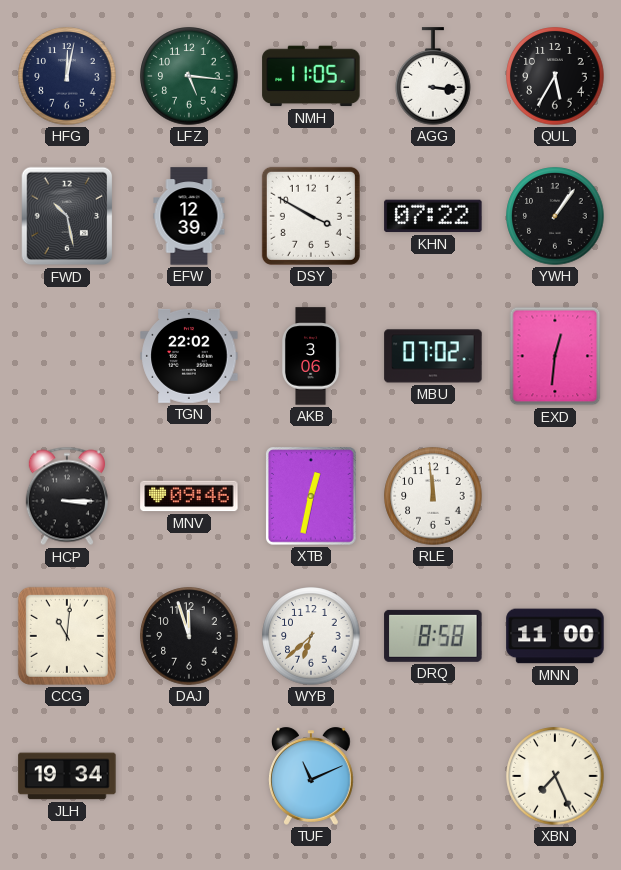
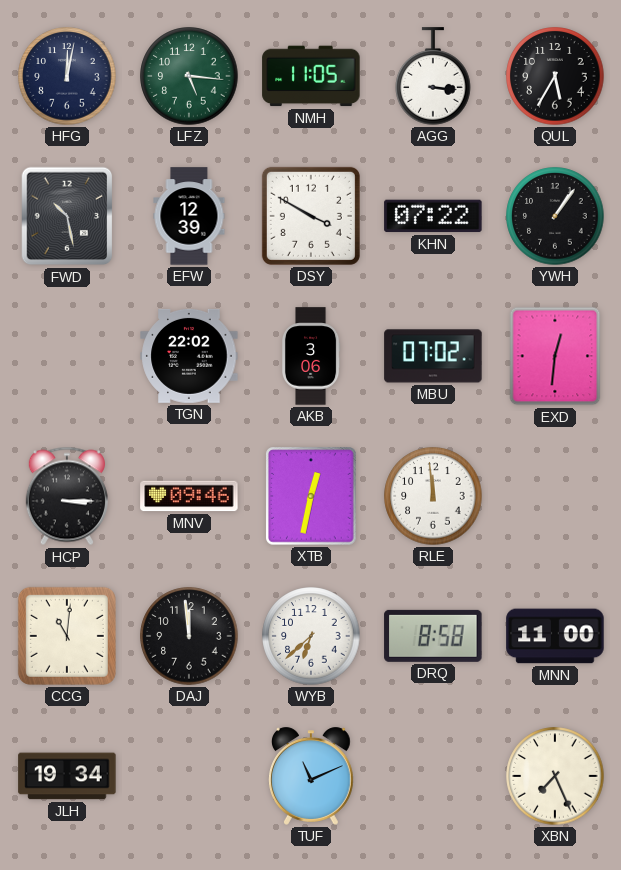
DAJ: 11:57 -> 11:59 (189, 636)
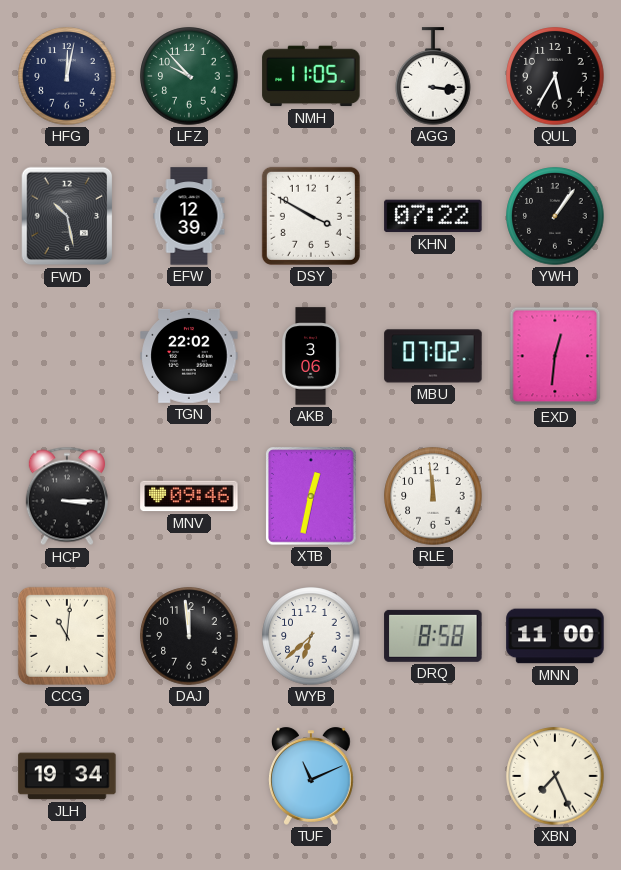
LFZ: 5:16 -> 9:53 (189, 76)
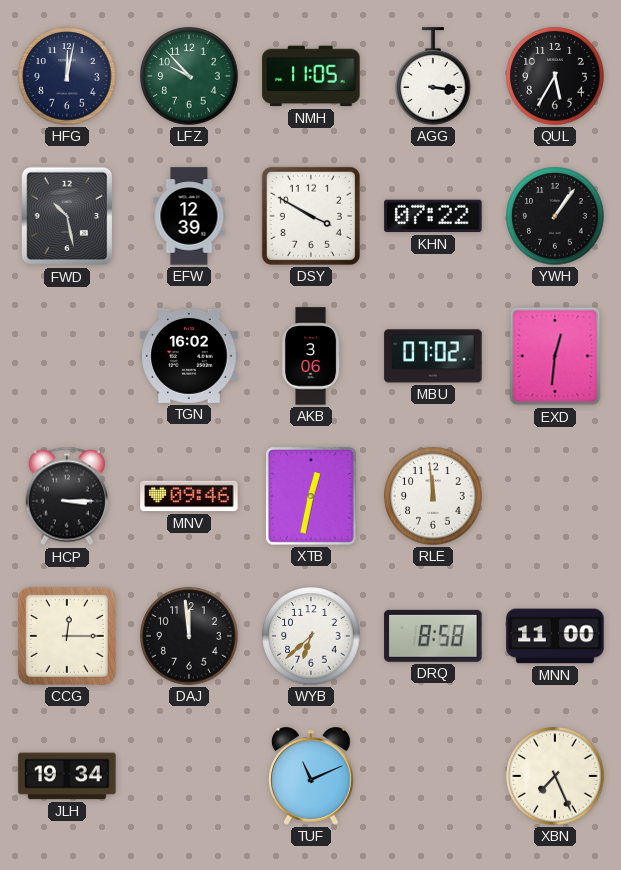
TGN: 22:02 -> 16:02 (189, 356)
CCG: 11:01 -> 12:15 (67, 636)
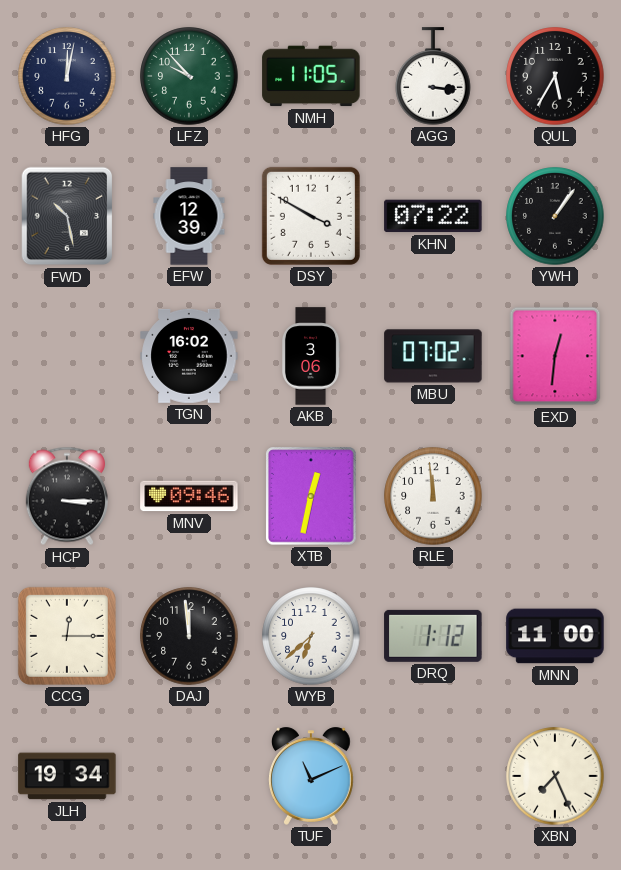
DRQ: 8:58 -> 1:12 (433, 636)
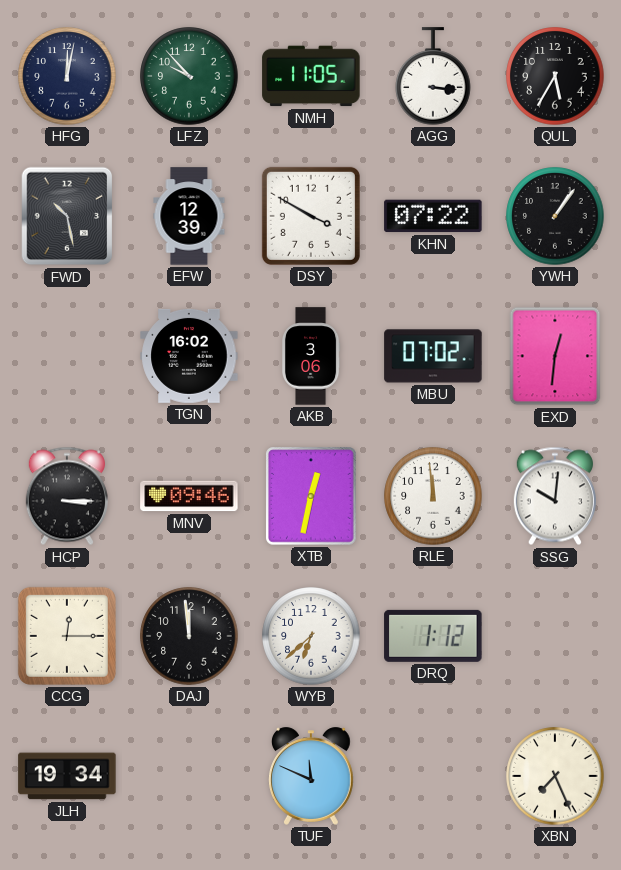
SSG: none -> 10:01 (555, 496)
MNN: 11:00 -> none (555, 636)
TUF: 11:11 -> 11:49 (311, 776)
